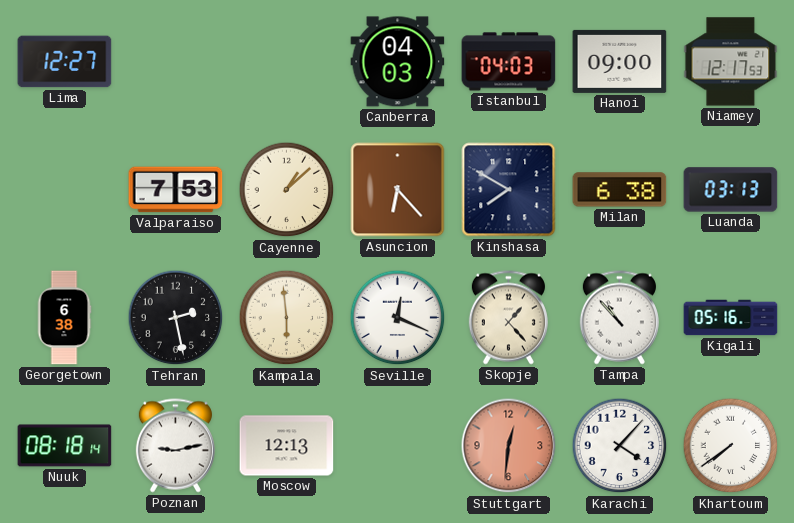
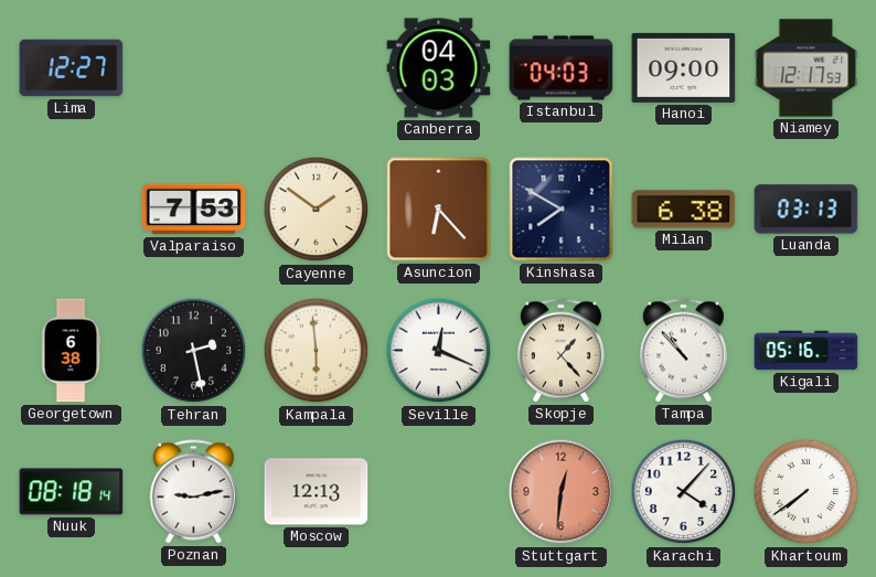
Cayenne: 1:08 -> 1:51 (317, 210)
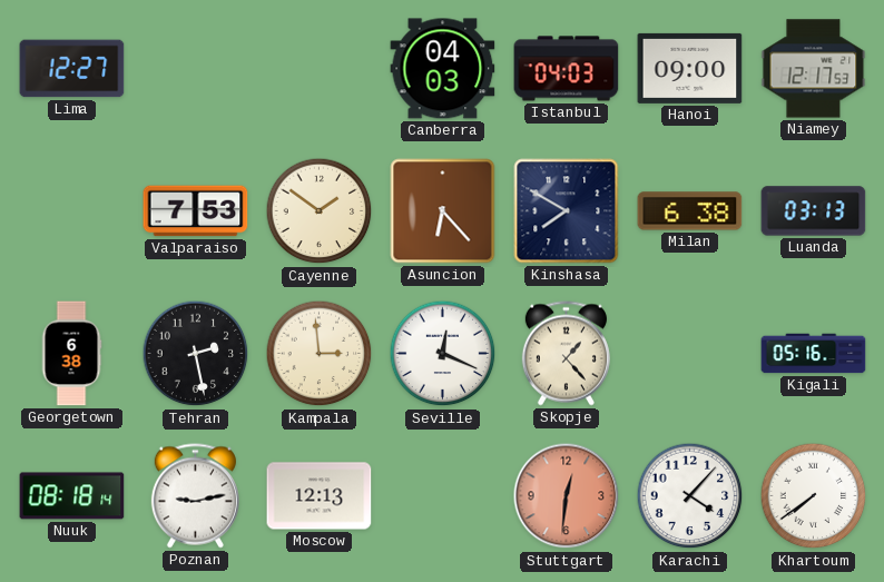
Kampala: 5:59 -> 2:59 (320, 354)
Tampa: 10:53 -> none (683, 351)
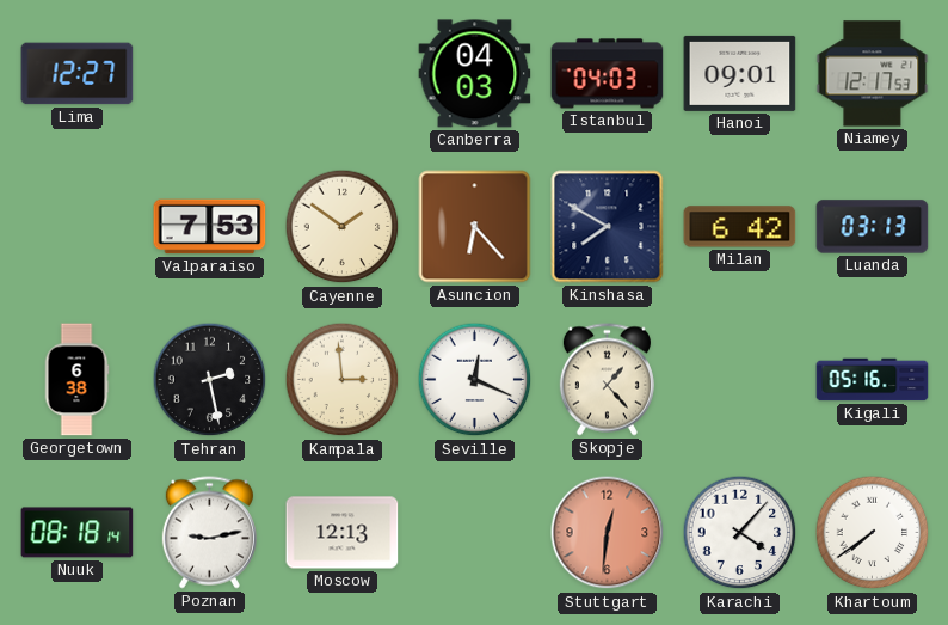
Hanoi: 09:00 -> 09:01 (740, 73)
Milan: 6:38 -> 6:42 (740, 227)
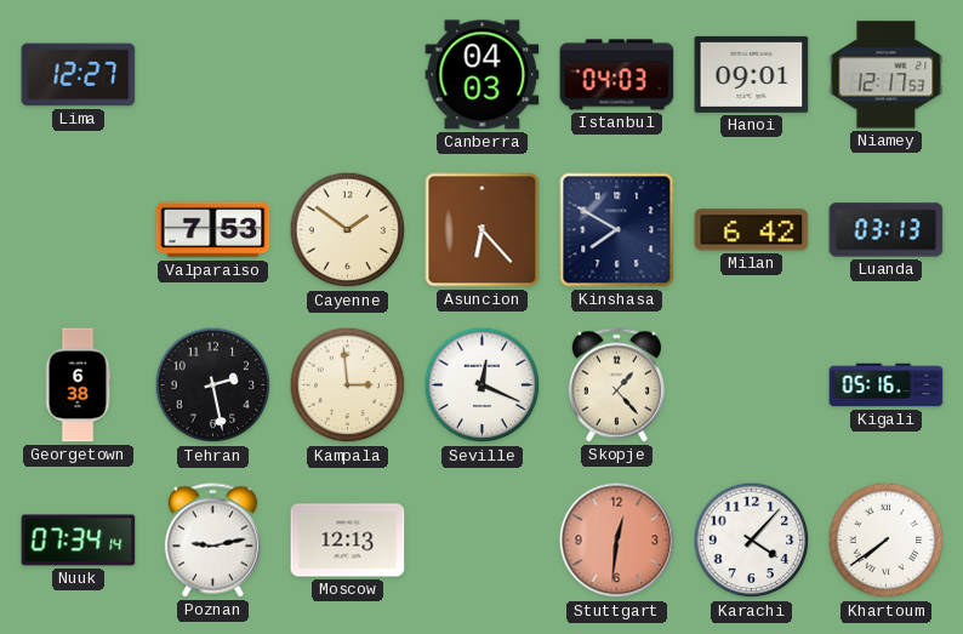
Nuuk: 08:18 -> 07:34 (79, 541)
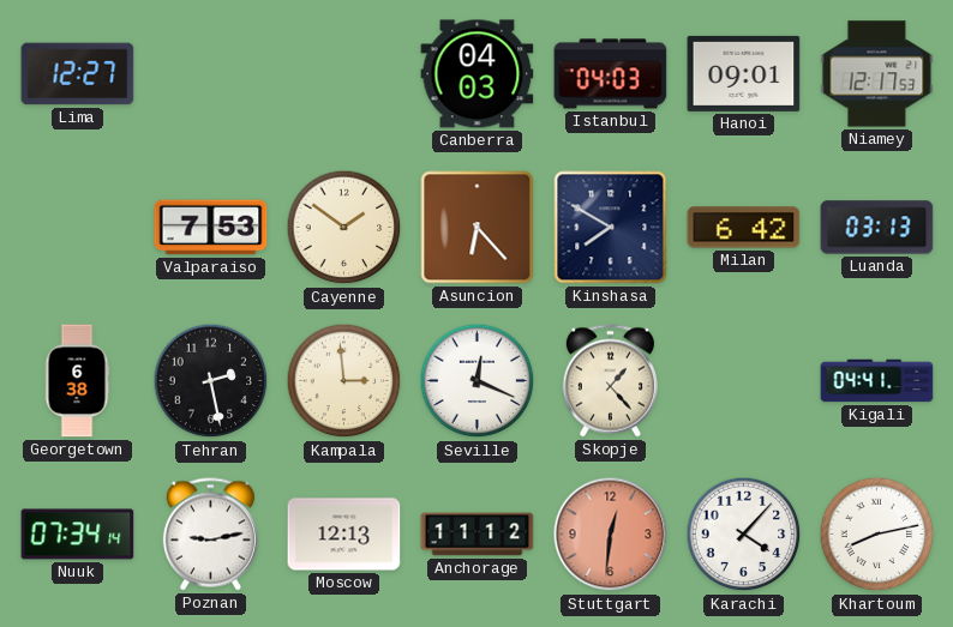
Kigali: 05:16 -> 04:41 (877, 381)
Anchorage: none -> 11:12 (478, 535)
Khartoum: 7:39 -> 8:13 (877, 535)
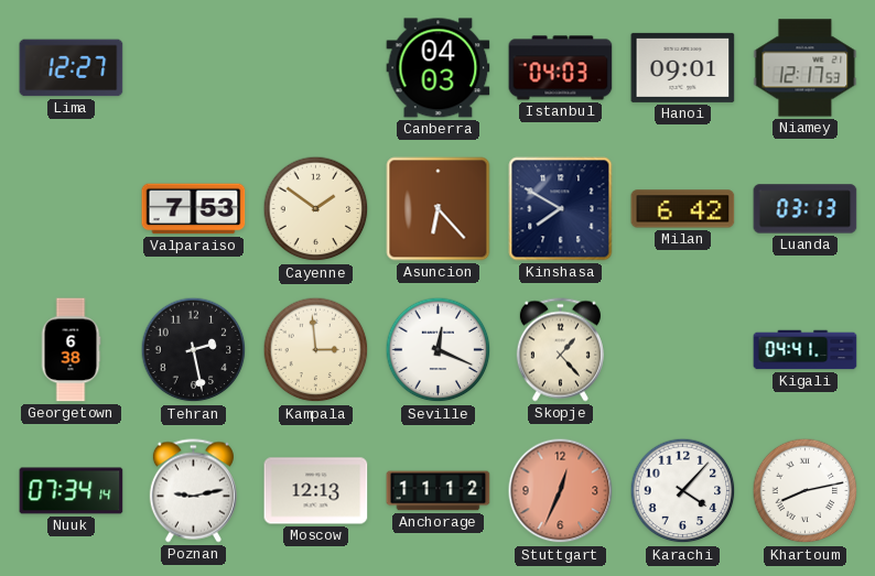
Stuttgart: 12:31 -> 12:34 (561, 491)
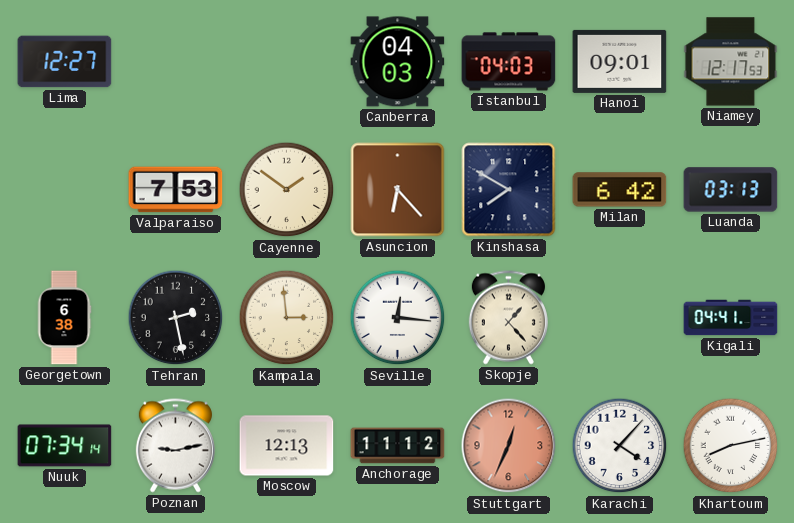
Seville: 12:19 -> 12:16 (398, 318)
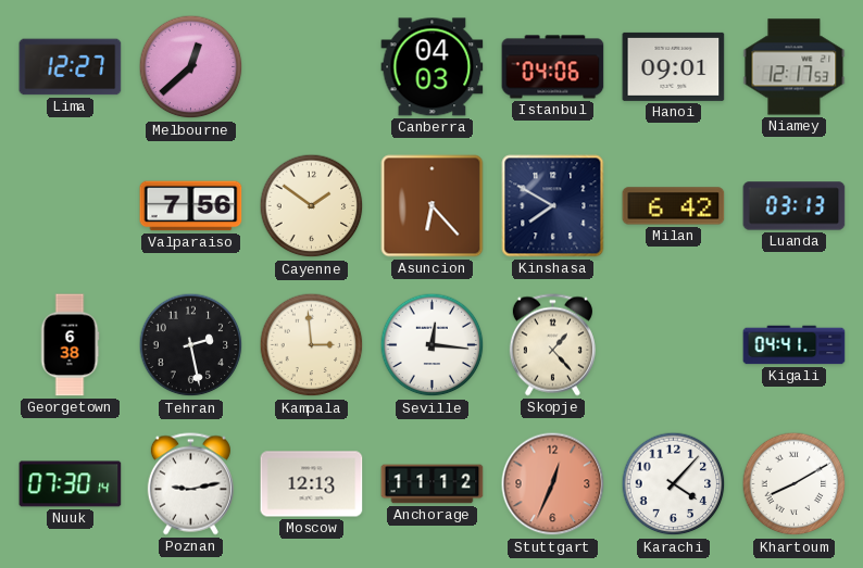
Melbourne: none -> 12:38 (191, 67)
Istanbul: 04:03 -> 04:06 (553, 67)
Valparaiso: 7:53 -> 7:56 (191, 206)
Nuuk: 07:34 -> 07:30 (71, 484)
Khartoum: 8:13 -> 8:10 (795, 484)
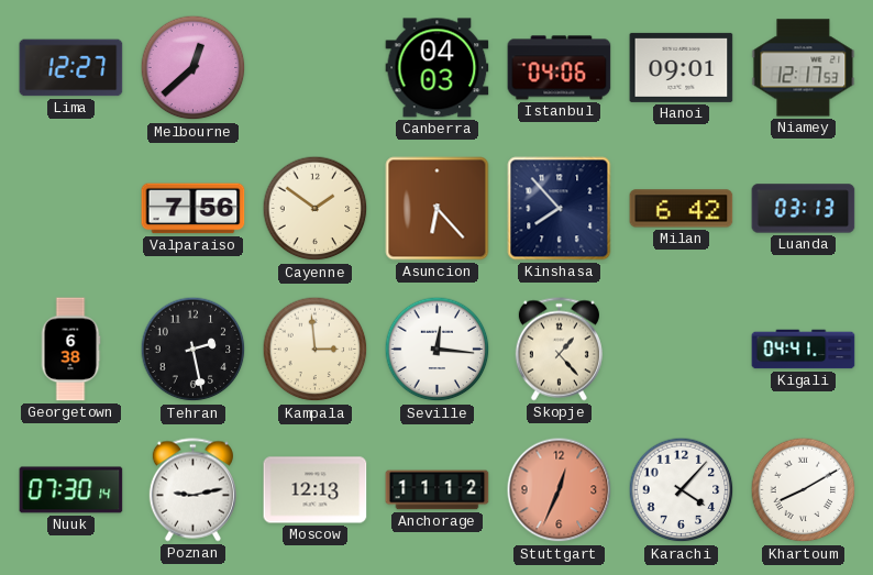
Kinshasa: 7:50 -> 7:53 (560, 209)
